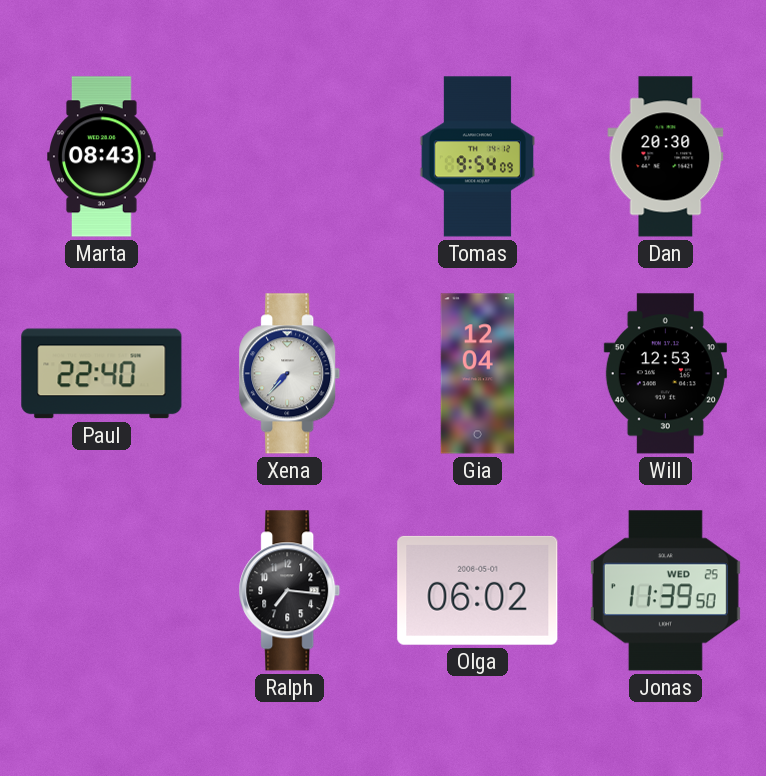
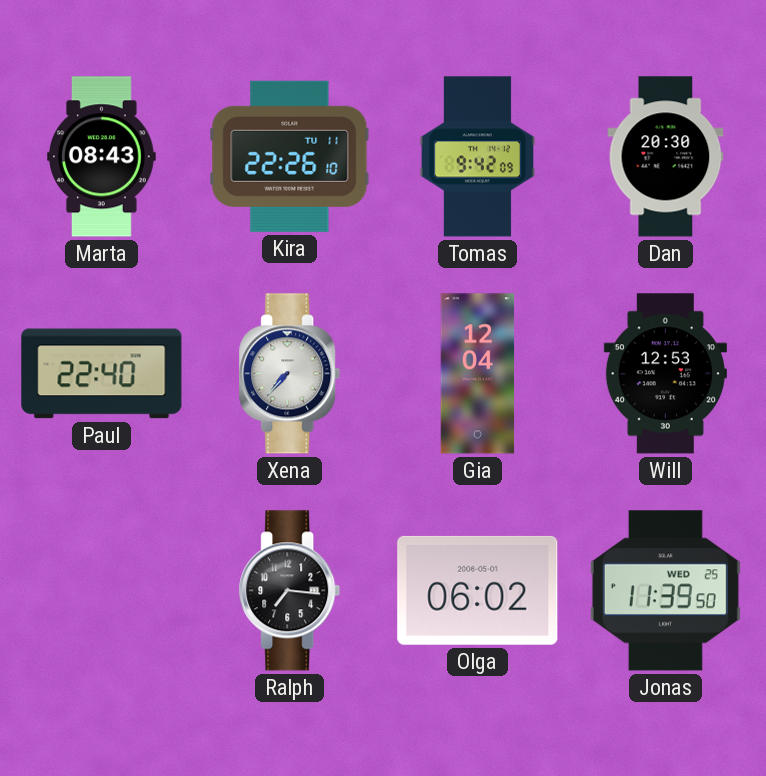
Kira: none -> 22:26 (290, 156)
Tomas: 9:54 -> 9:42 (478, 157)
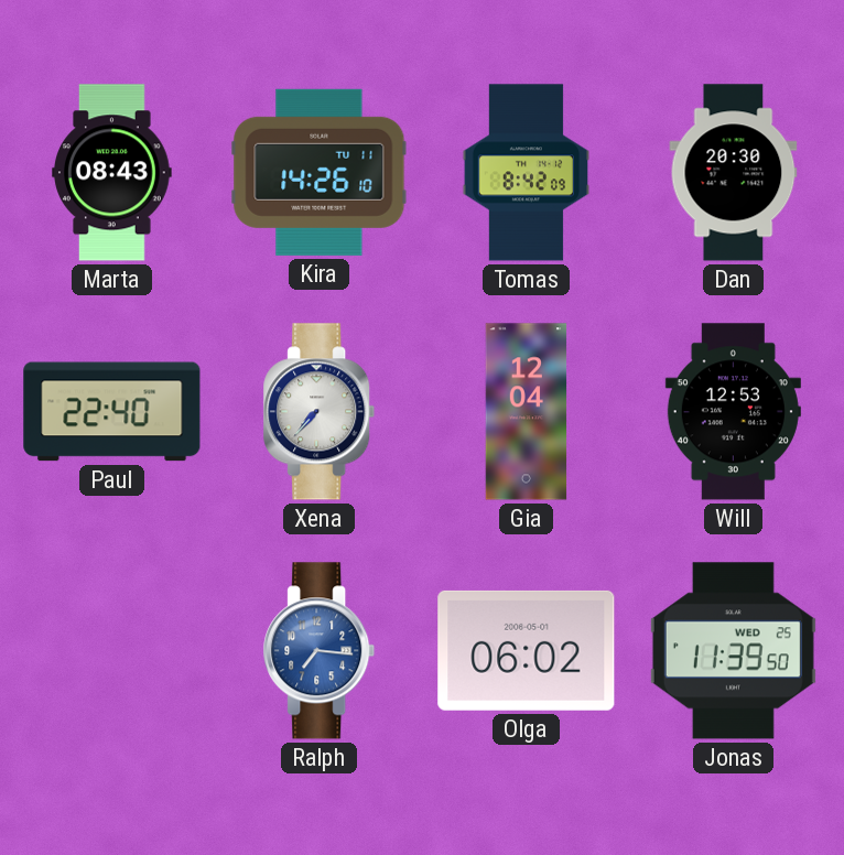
Kira: 22:26 -> 14:26 (320, 172)
Tomas: 9:42 -> 8:42 (527, 173)
Ralph dial: black -> blue (320, 651)
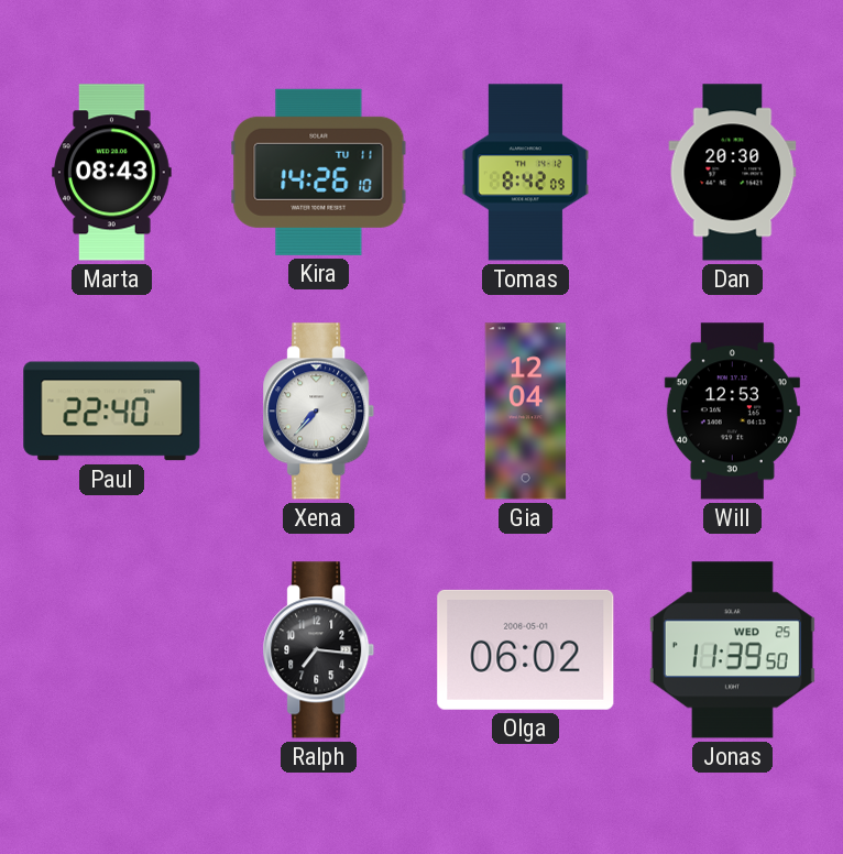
Ralph dial: blue -> black (319, 650)
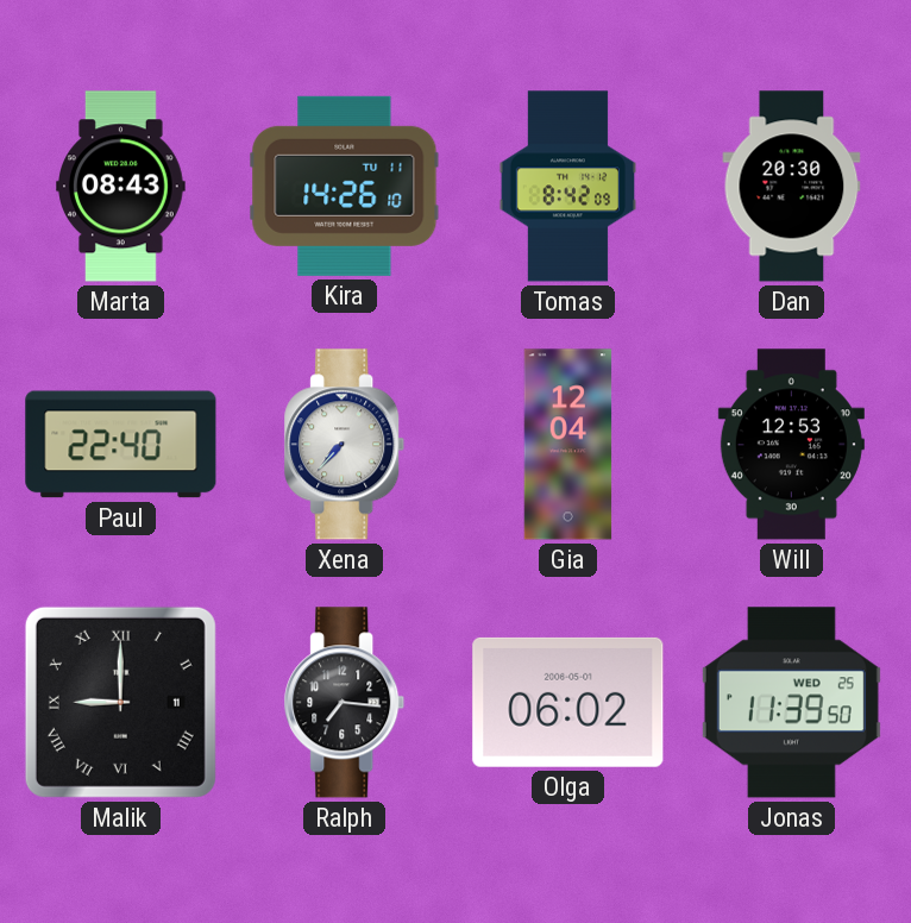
Malik: none -> 9:00 (120, 702)
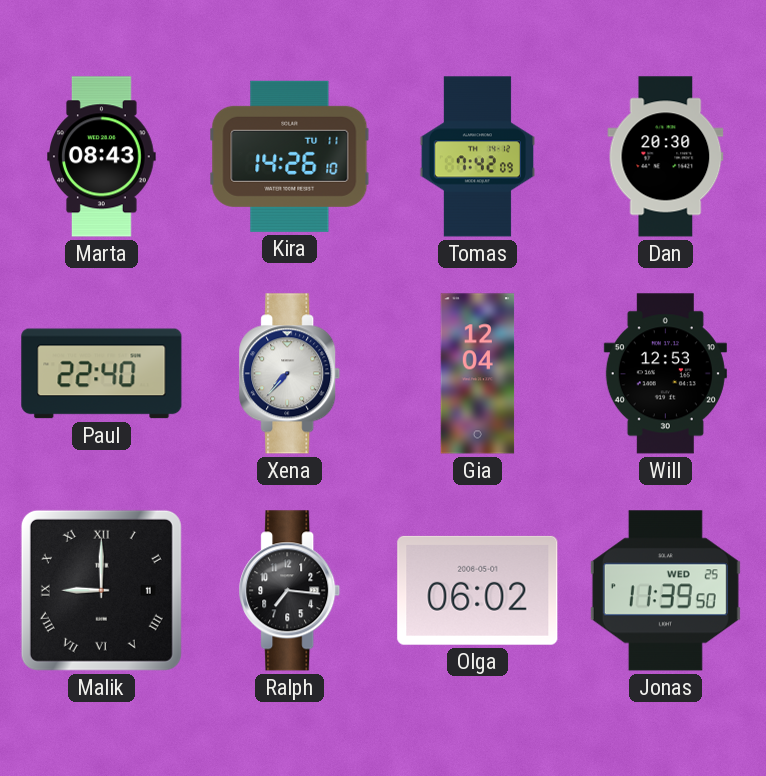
Tomas: 8:42 -> 7:42 (478, 157)
